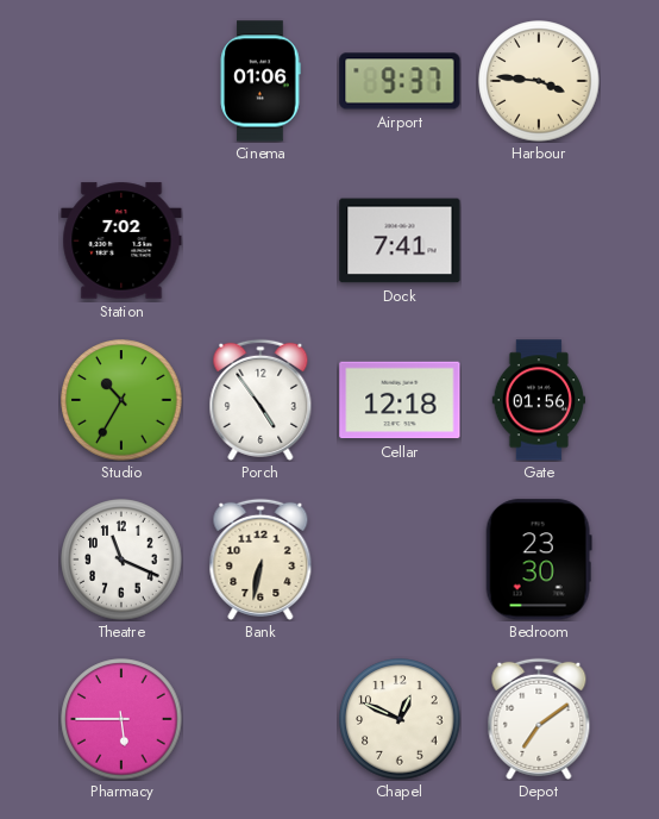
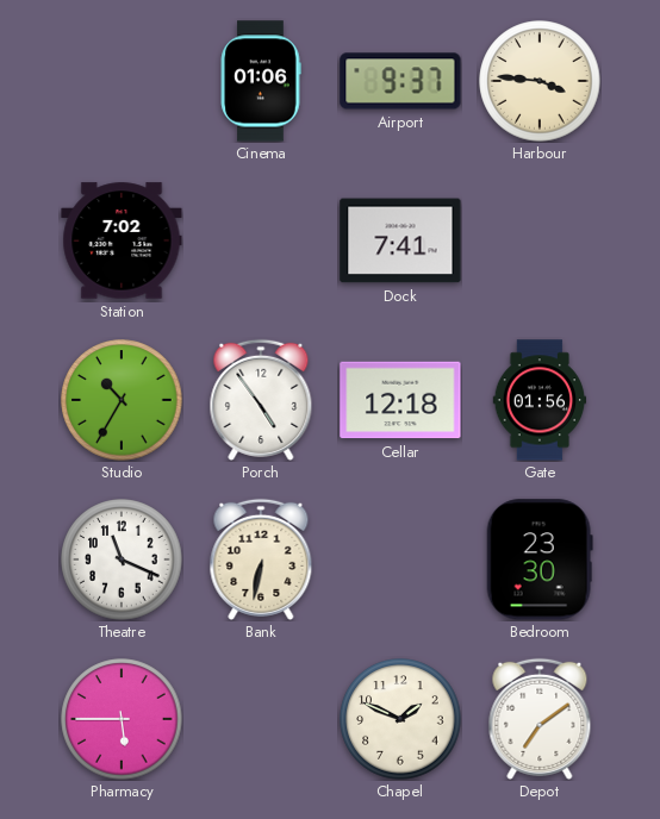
Chapel: 12:49 -> 1:49 (400, 719)
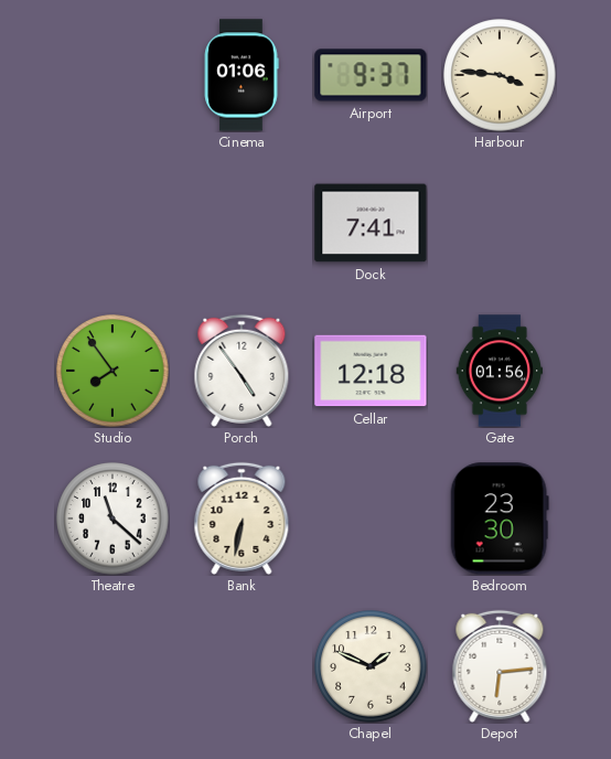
Station: 7:02 -> none (122, 240)
Studio: 10:35 -> 7:54 (112, 371)
Theatre: 11:19 -> 11:22 (112, 519)
Pharmacy: 5:45 -> none (122, 719)
Depot: 7:09 -> 6:14 (500, 666)
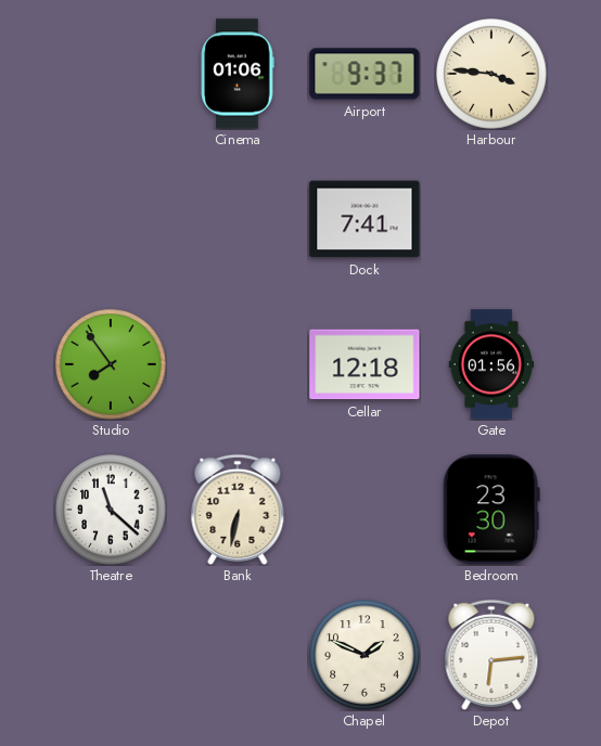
Porch: 4:54 -> none (242, 371)
